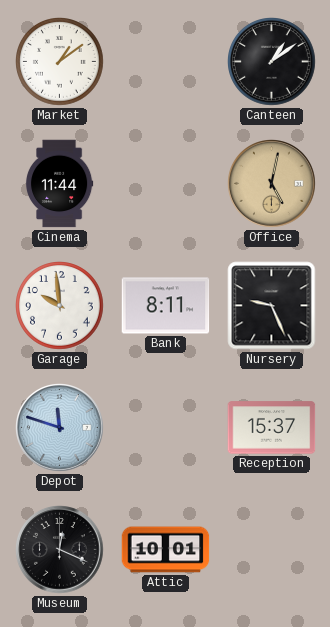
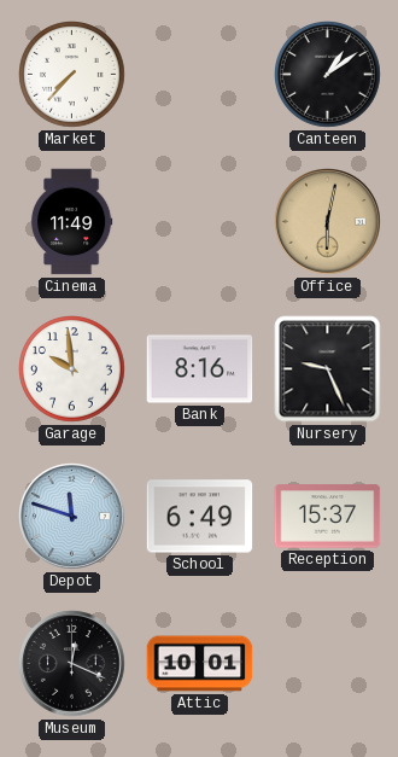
Market: 1:09 -> 7:37 (72, 75)
Cinema: 11:44 -> 11:49 (71, 222)
Office: 5:02 -> 6:02 (328, 222)
Bank: 8:11 -> 8:16 (200, 369)
School: none -> 6:49 (200, 517)
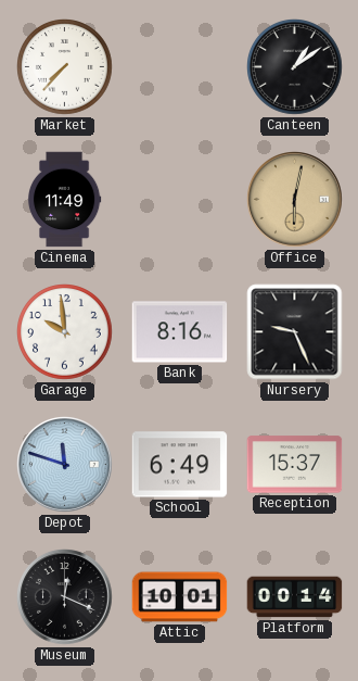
Platform: none -> 00:14 (295, 597)
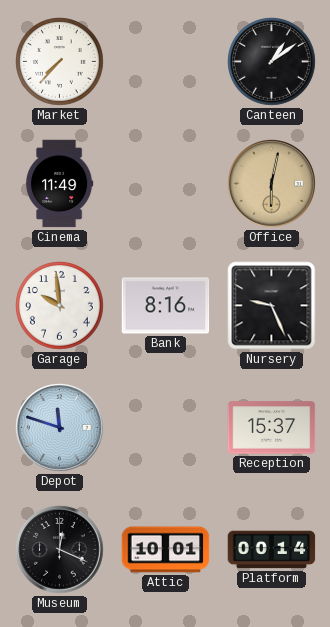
School: 6:49 -> none (180, 465)
